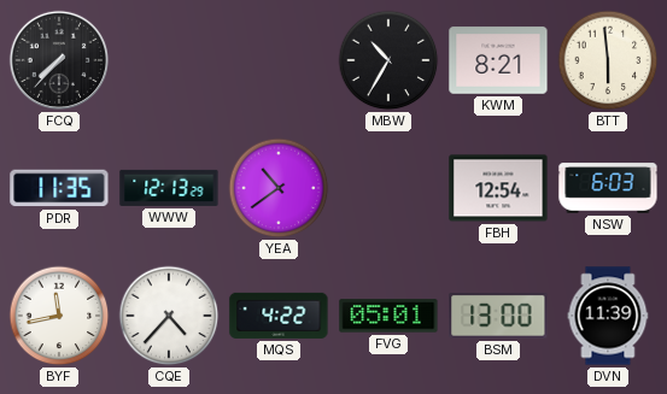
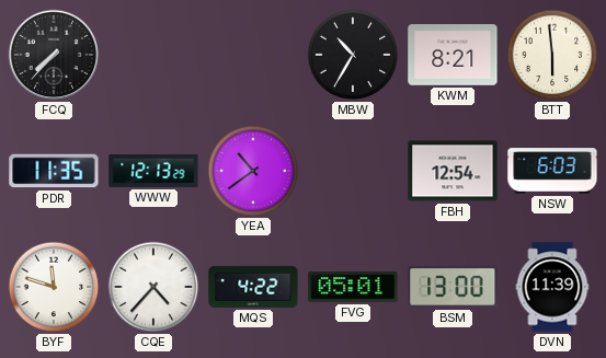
BYF: 11:43 -> 11:48 (54, 287)
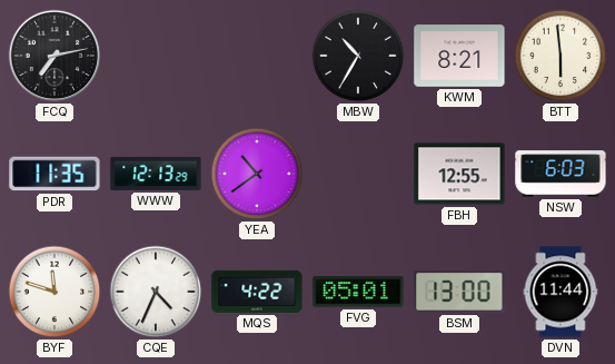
FCQ: 7:37 -> 7:13 (54, 56)
FBH: 12:54 -> 12:55 (459, 174)
CQE: 4:37 -> 4:34 (156, 292)
DVN: 11:39 -> 11:44 (561, 292)
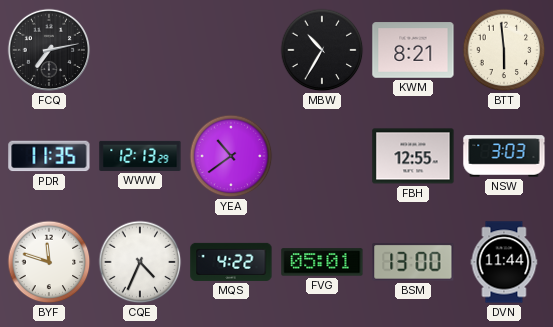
NSW: 6:03 -> 3:03 (504, 156)
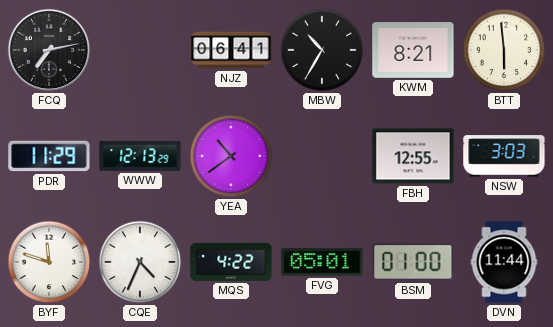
NJZ: none -> 06:41 (231, 50)
PDR: 11:35 -> 11:29 (49, 156)
BSM: 13:00 -> 01:00 (413, 263)
